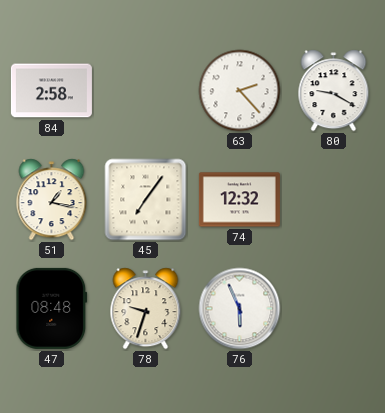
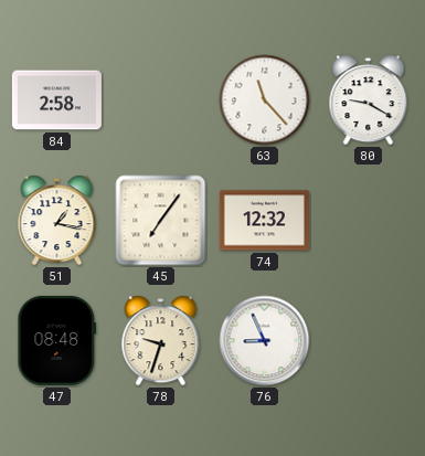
63: 2:23 -> 11:23 (265, 100)
76: 5:56 -> 8:56 (265, 341)
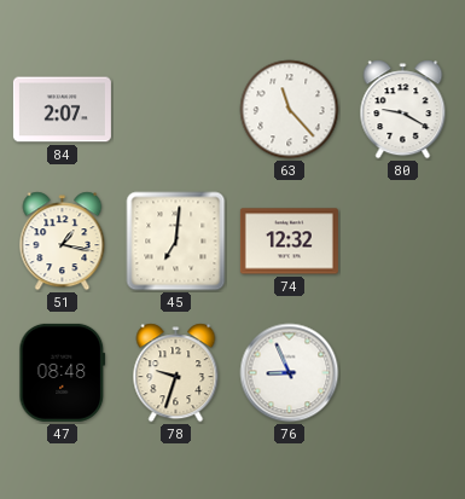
84: 2:58 -> 2:07 (62, 110)
45: 7:06 -> 7:01 (176, 242)
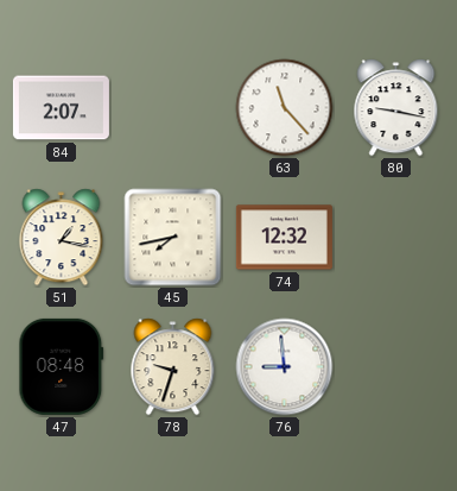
80: 9:20 -> 9:17 (396, 108)
45: 7:01 -> 7:43 (173, 238)
76: 8:56 -> 8:59 (285, 367)
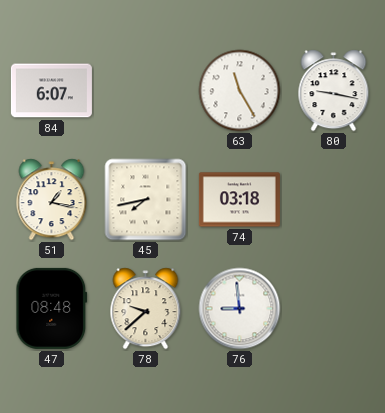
84: 2:07 -> 6:07 (51, 91)
63: 11:23 -> 11:25 (240, 91)
74: 12:32 -> 03:18 (239, 200)
78: 9:33 -> 9:38 (146, 309)
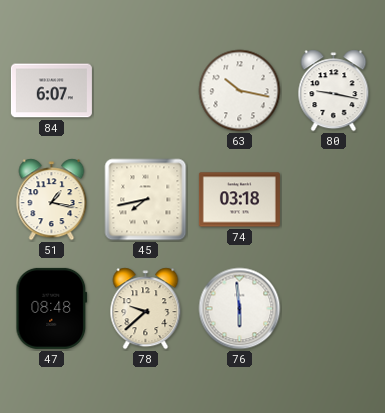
63: 11:25 -> 10:17 (240, 91)
76: 8:59 -> 5:59 (240, 309)
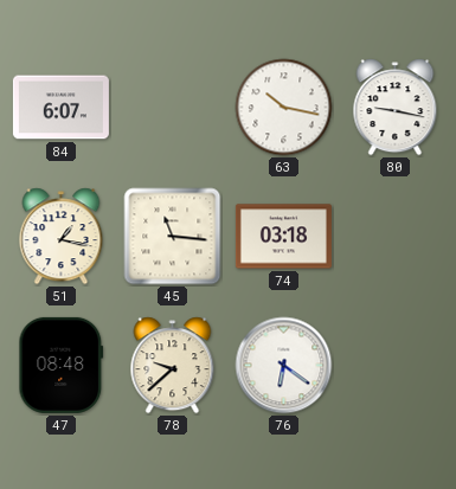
45: 7:43 -> 11:16 (173, 237)
76: 5:59 -> 6:21 (284, 366)
